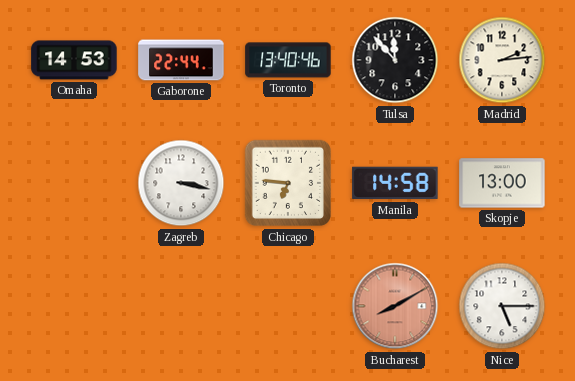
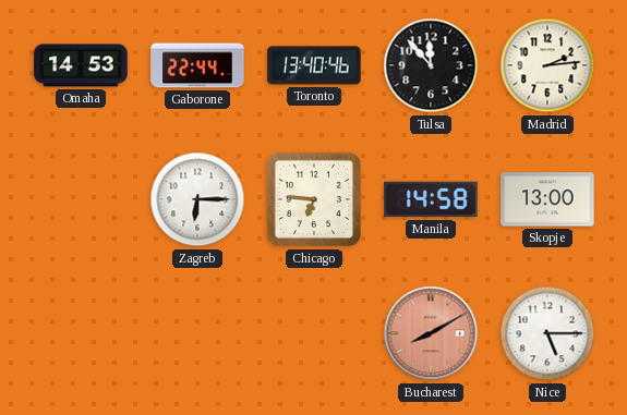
Zagreb: 3:17 -> 6:15 (197, 199)
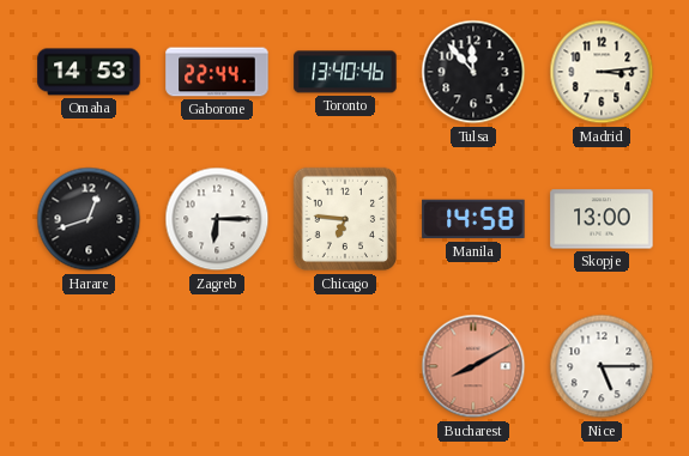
Madrid: 2:14 -> 3:14 (602, 72)
Harare: none -> 12:42 (89, 219)
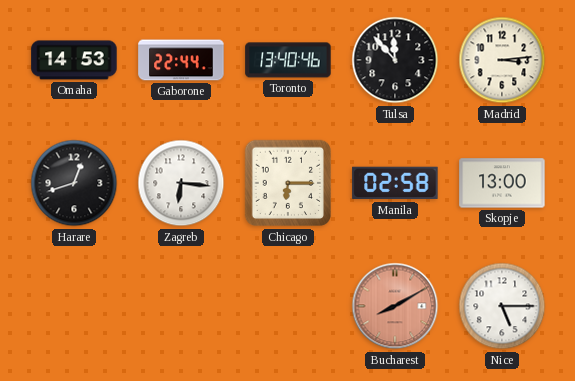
Zagreb: 6:15 -> 6:16 (181, 183)
Chicago: 6:46 -> 6:15 (288, 183)
Manila: 14:58 -> 02:58 (395, 183)
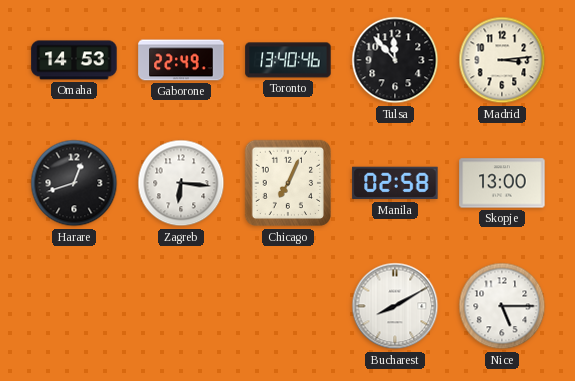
Gaborone: 22:44 -> 22:49 (181, 60)
Chicago: 6:15 -> 7:04 (288, 183)
Bucharest dial: salmon -> white (395, 306)
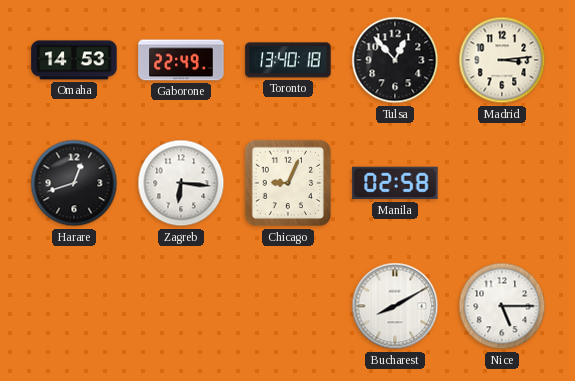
Toronto: 13:40:46 -> 13:40:18 (288, 60)
Tulsa: 11:53 -> 12:53 (395, 60)
Chicago: 7:04 -> 9:04 (288, 183)
Skopje: 13:00 -> none (502, 183)
